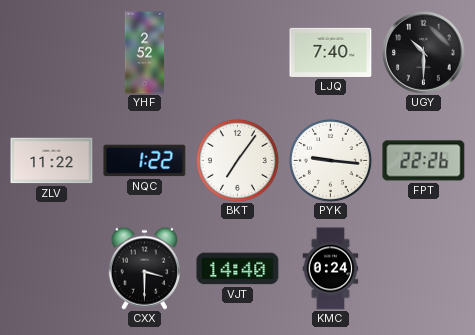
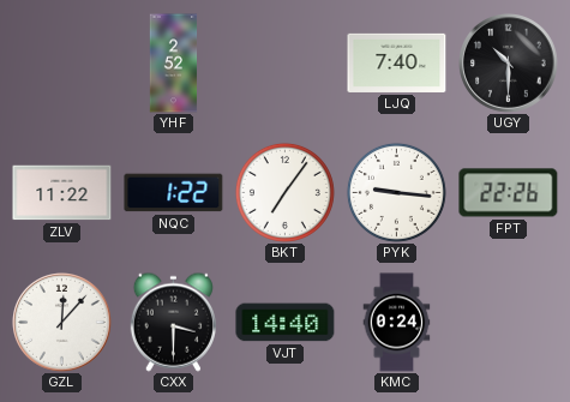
GZL: none -> 12:07 (62, 323)
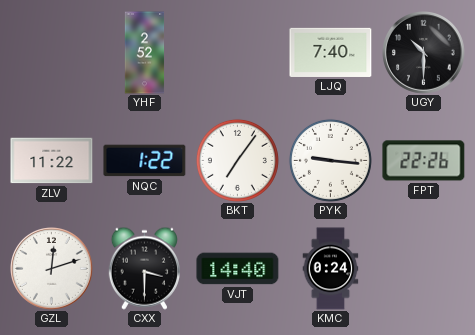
GZL: 12:07 -> 12:12 (52, 269)
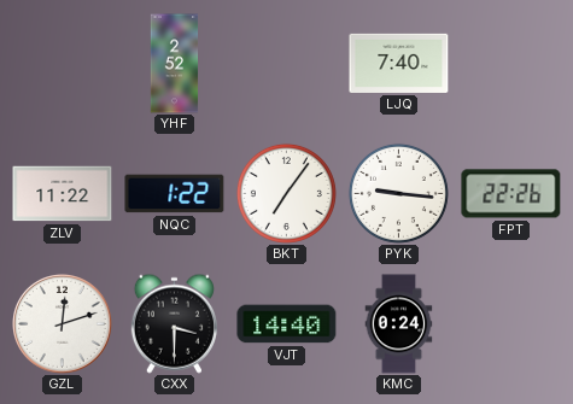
UGY: 10:30 -> none (424, 53)
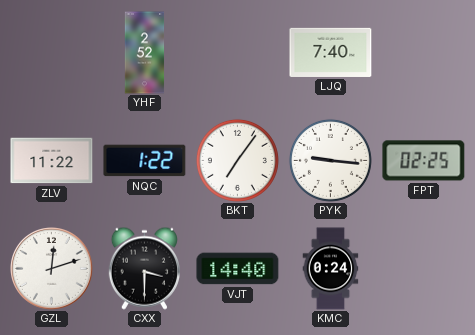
FPT: 22:26 -> 02:25 (424, 161)
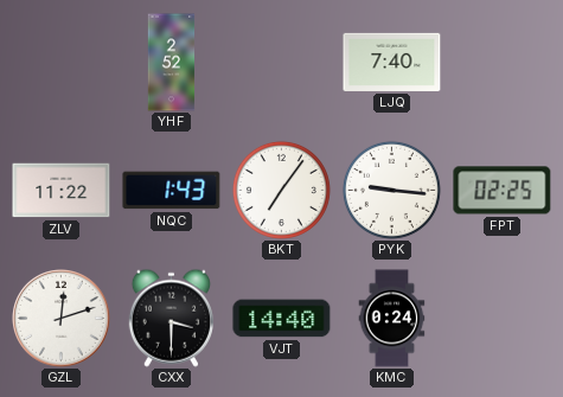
NQC: 1:22 -> 1:43 (172, 191)
